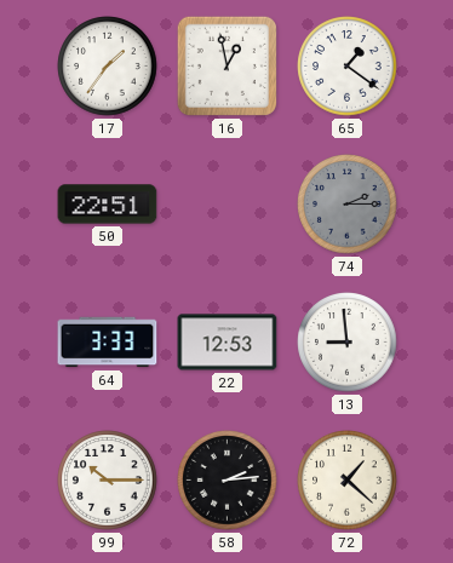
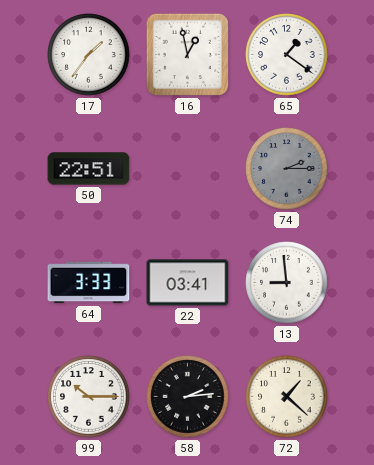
22: 12:53 -> 03:41 (188, 283)
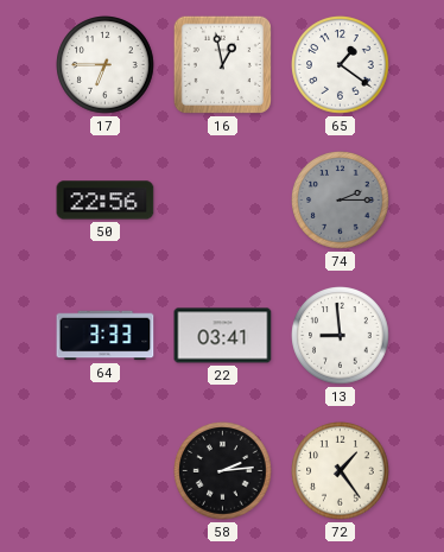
17: 1:36 -> 6:45 (106, 65)
50: 22:51 -> 22:56 (106, 201)
99: 10:15 -> none (89, 397)
72: 1:22 -> 1:24 (341, 471)
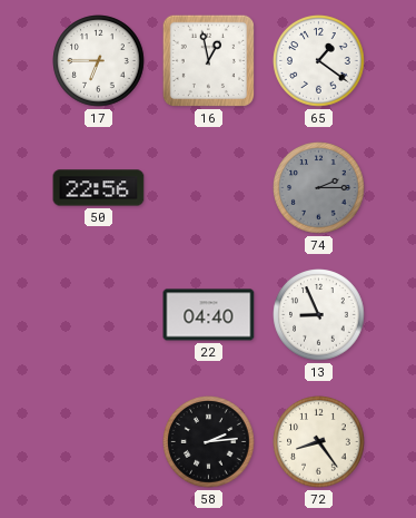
64: 3:33 -> none (106, 336)
22: 03:41 -> 04:40 (209, 315)
13: 8:59 -> 8:56 (319, 315)
72: 1:24 -> 8:24 (319, 442)
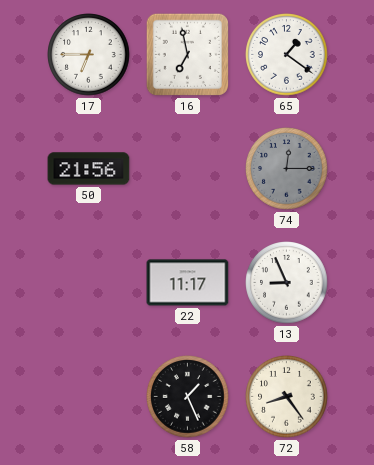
16: 12:58 -> 6:58 (187, 54)
50: 22:56 -> 21:56 (89, 169)
74: 2:15 -> 12:15 (287, 169)
22: 04:40 -> 11:17 (188, 283)
58: 2:14 -> 1:26 (188, 397)
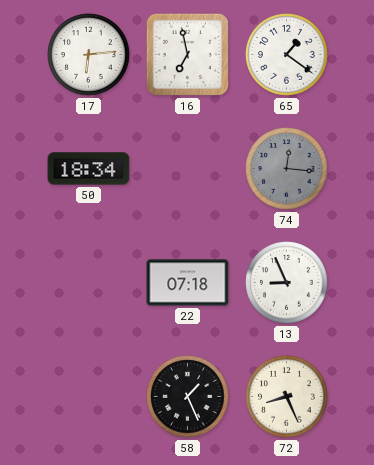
17: 6:45 -> 6:14 (89, 55)
50: 21:56 -> 18:34 (89, 169)
74: 12:15 -> 12:16 (287, 169)
22: 11:17 -> 07:18 (188, 283)
72: 8:24 -> 8:26 (287, 397)
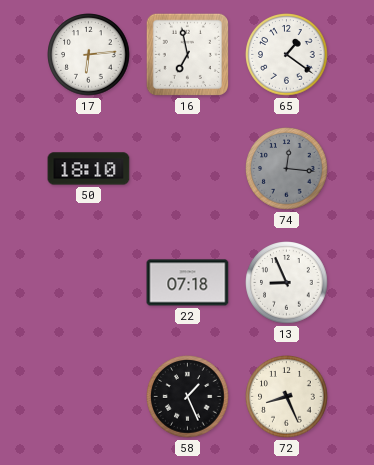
50: 18:34 -> 18:10 (89, 169)
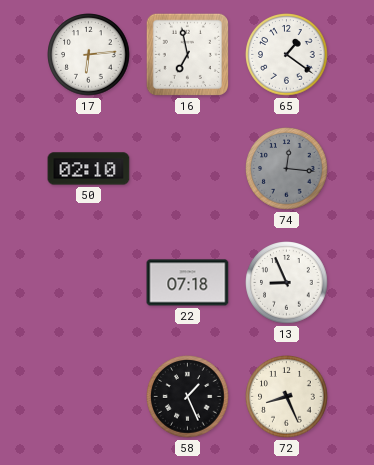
50: 18:10 -> 02:10 (89, 169)
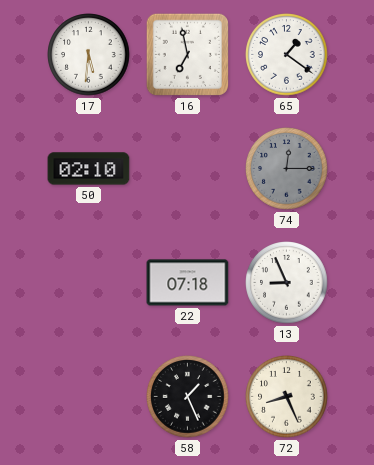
17: 6:14 -> 5:31 (89, 55)
74: 12:16 -> 12:15 (287, 169)
